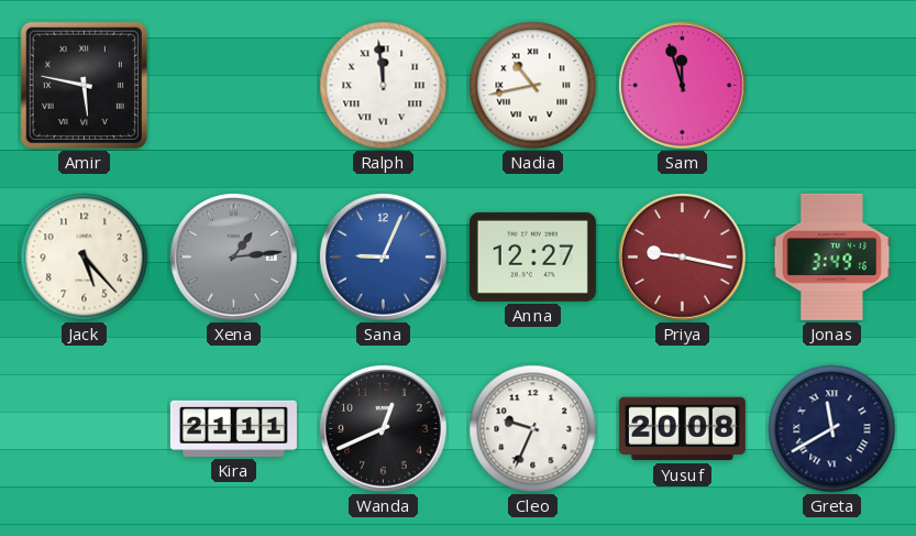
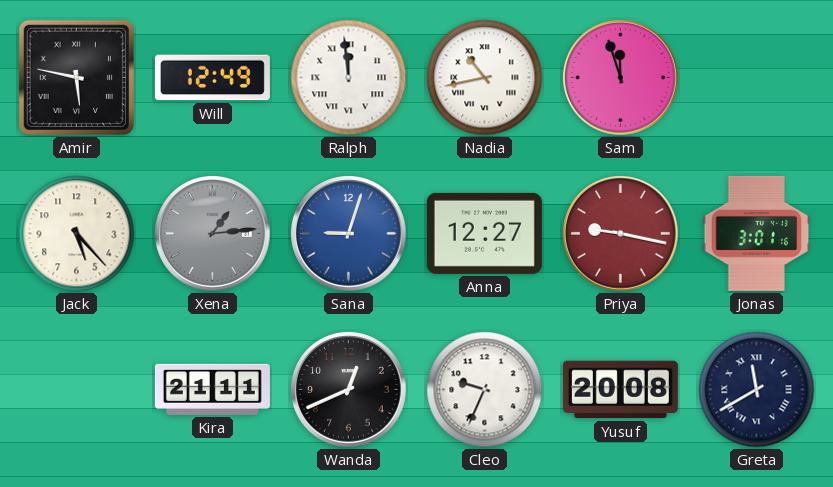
Will: none -> 12:49 (212, 78)
Sana: 9:04 -> 9:03 (349, 234)
Jonas: 3:49 -> 3:01 (757, 233)
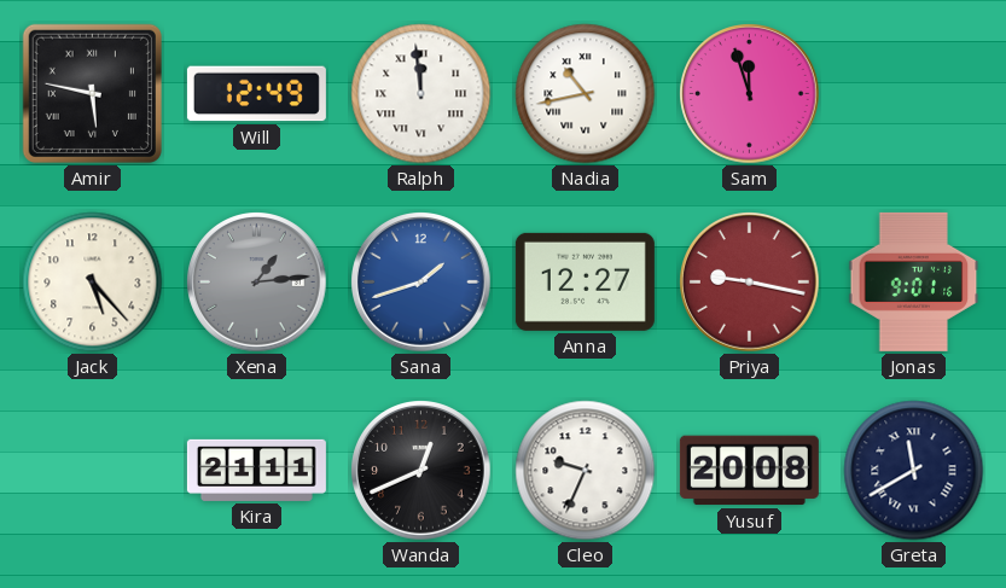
Sana: 9:03 -> 1:42 (421, 283)
Jonas: 3:01 -> 9:01 (914, 281)
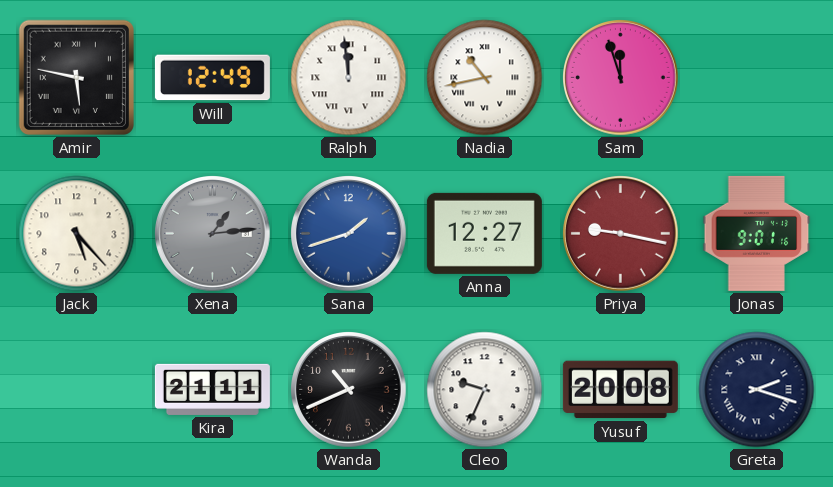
Wanda: 12:41 -> 10:41 (349, 390)
Greta: 11:40 -> 2:18 (757, 390)
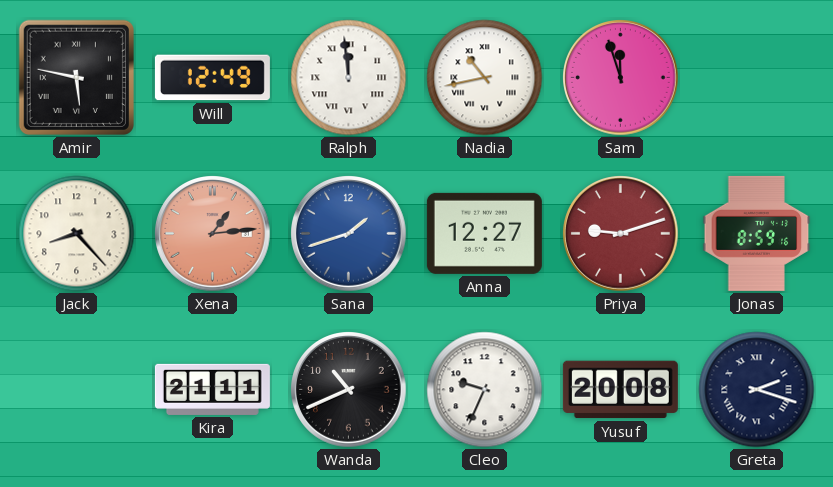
Jack: 5:23 -> 8:23 (77, 234)
Xena dial: grey -> salmon (213, 234)
Priya: 9:17 -> 9:12 (621, 234)
Jonas: 9:01 -> 8:59 (757, 233)
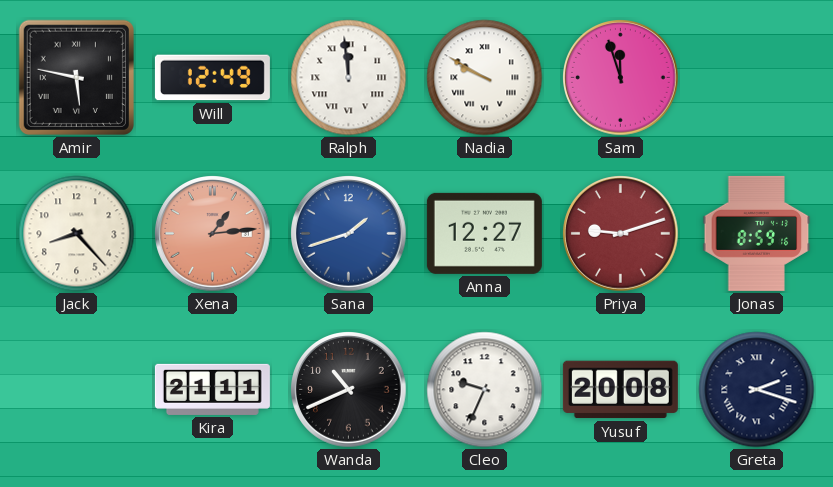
Nadia: 10:43 -> 9:50 (485, 78)
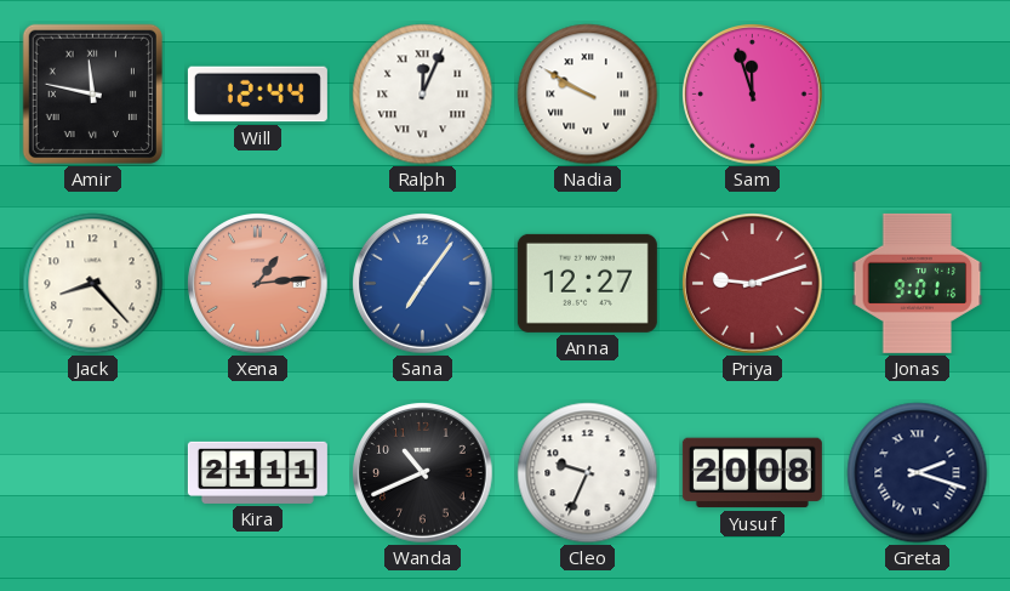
Amir: 5:47 -> 11:47 (92, 93)
Will: 12:49 -> 12:44 (257, 95)
Ralph: 11:59 -> 12:04 (423, 95)
Sana: 1:42 -> 7:06 (423, 284)
Jonas: 8:59 -> 9:01 (918, 283)
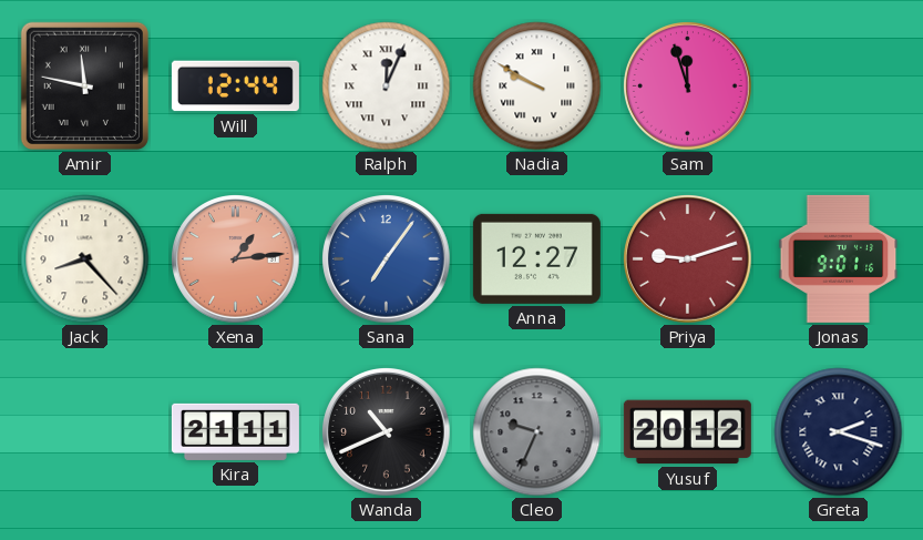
Cleo dial: white -> grey (537, 432)
Yusuf: 20:08 -> 20:12 (687, 432)
